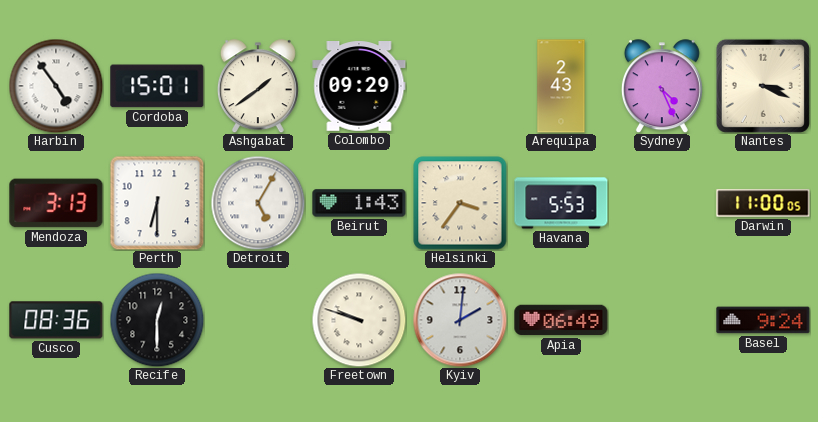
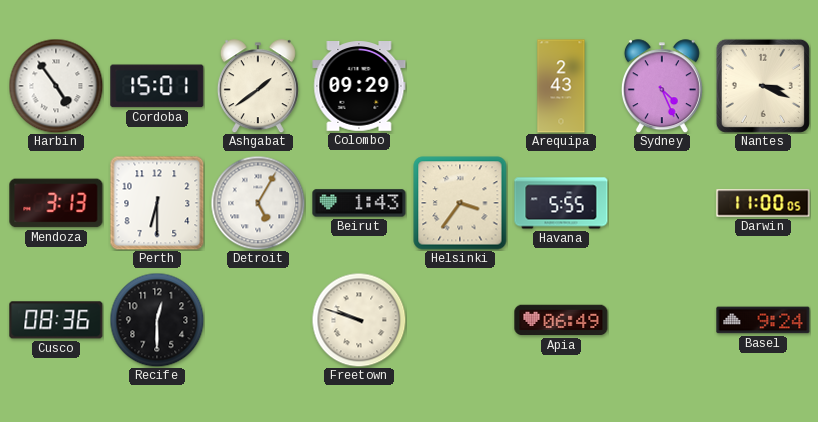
Havana: 5:53 -> 5:55 (561, 203)
Kyiv: 2:01 -> none (460, 320)
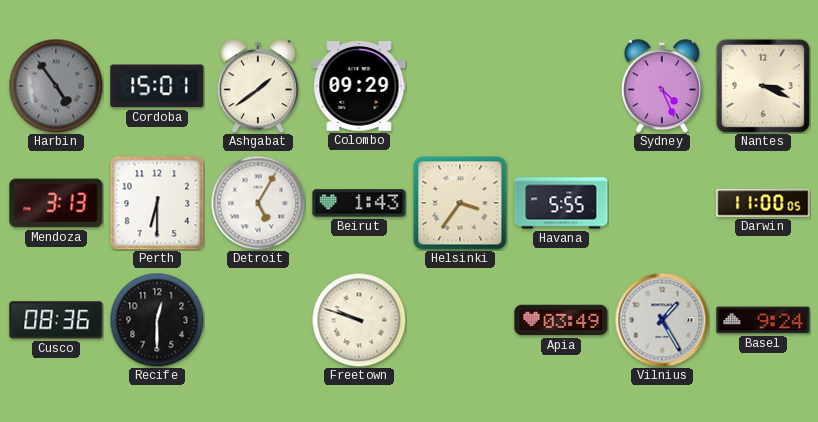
Harbin dial: white -> grey (56, 86)
Arequipa: 2:43 -> none (561, 86)
Apia: 06:49 -> 03:49 (561, 320)
Vilnius: none -> 1:25 (662, 320)
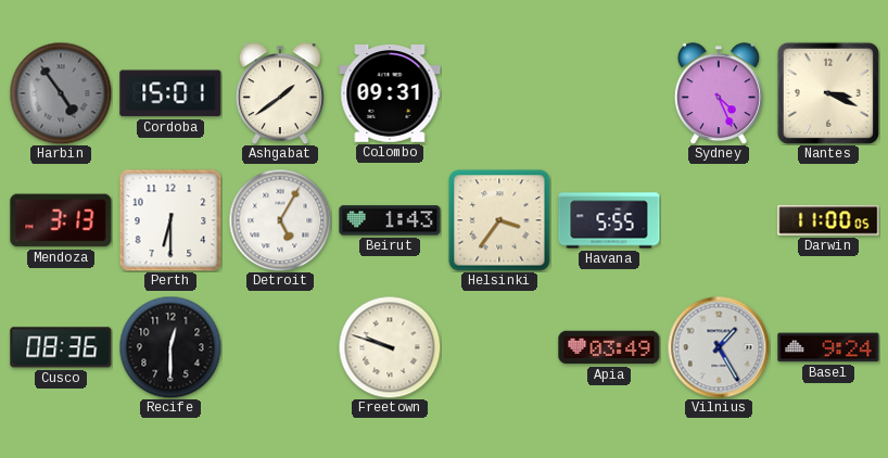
Colombo: 09:29 -> 09:31 (390, 94)
